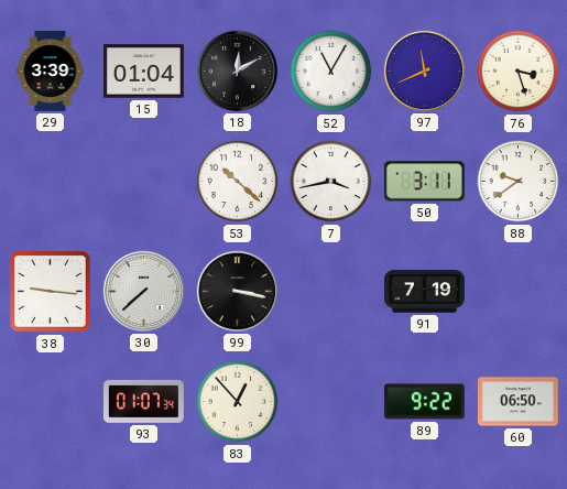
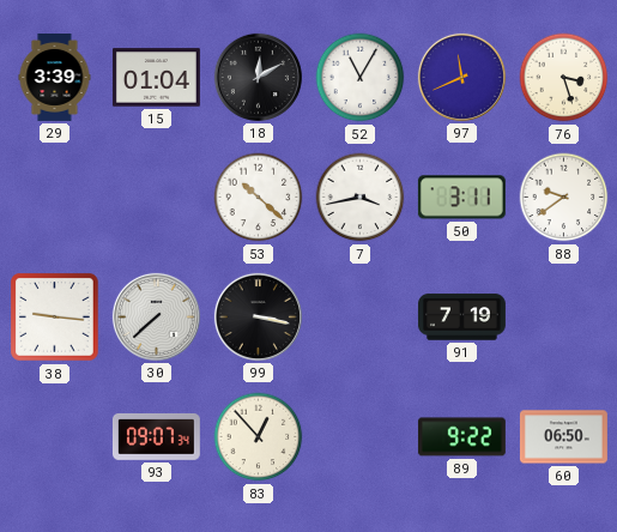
93: 01:07 -> 09:07 (156, 436)
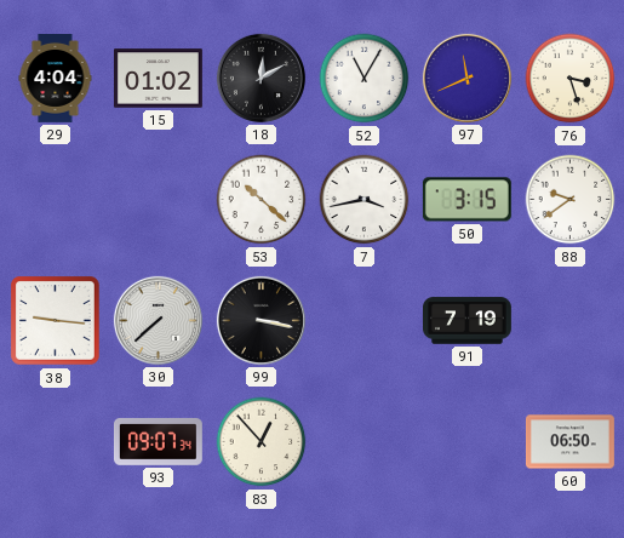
29: 3:39 -> 4:04 (56, 79)
15: 01:04 -> 01:02 (158, 79)
50: 3:11 -> 3:15 (466, 200)
89: 9:22 -> none (461, 437)
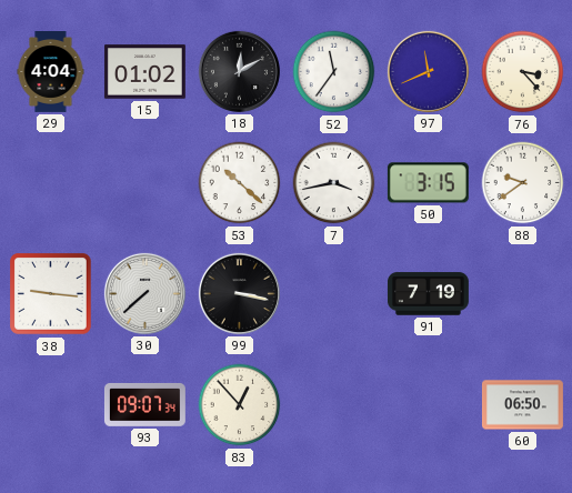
52: 11:05 -> 11:36 (334, 72)
76: 3:27 -> 3:23 (523, 72)
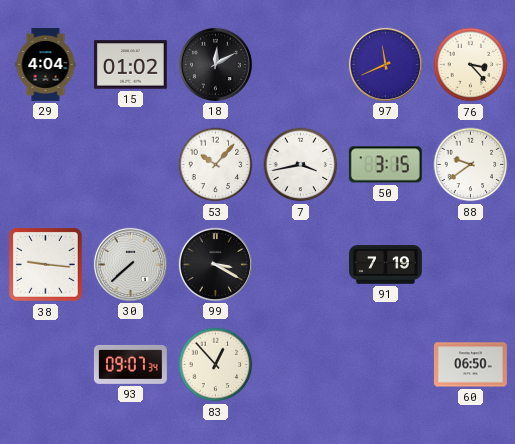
52: 11:36 -> none (334, 72)
53: 10:22 -> 10:07 (216, 165)
99: 3:17 -> 3:20 (215, 264)
